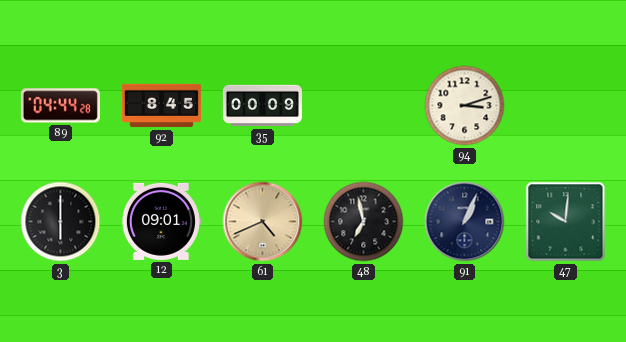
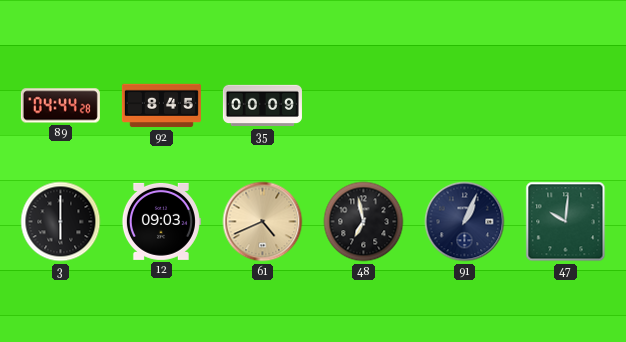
94: 3:12 -> none (465, 106)
12: 09:01 -> 09:03 (161, 221)
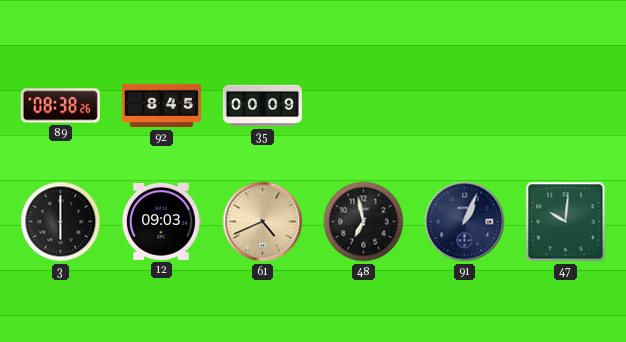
89: 04:44 -> 08:38 (60, 106)
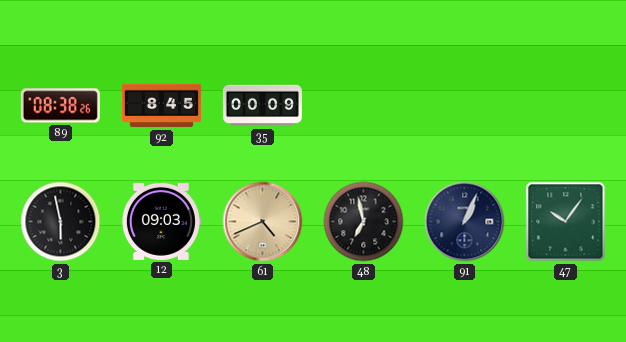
3: 6:00 -> 5:58 (61, 222)
47: 10:01 -> 10:06 (566, 222)
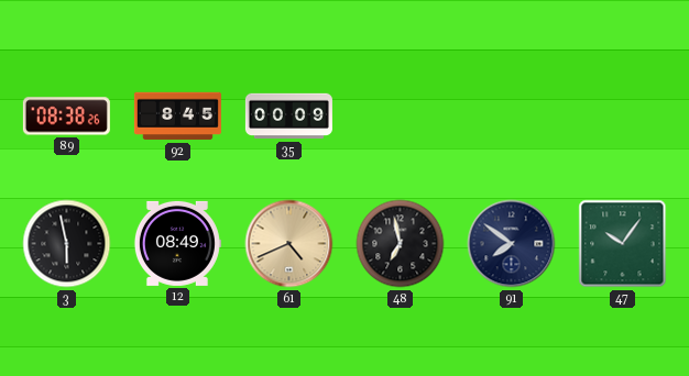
12: 09:03 -> 08:49 (177, 243)
91: 1:04 -> 7:51 (512, 244)
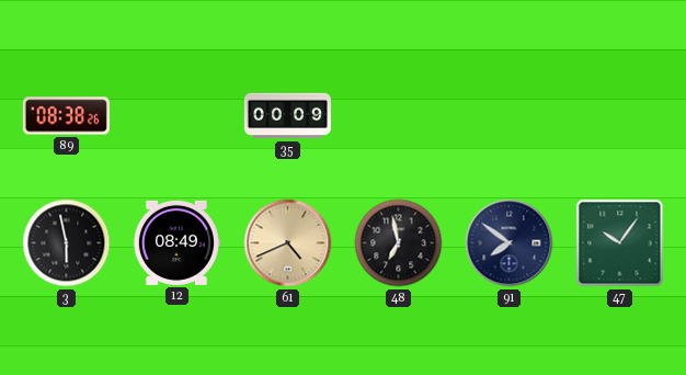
92: 8:45 -> none (177, 117)
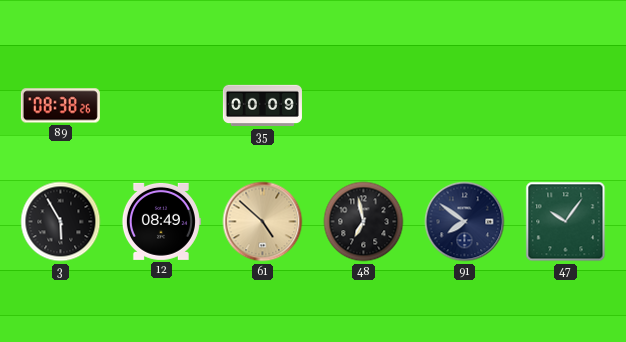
3: 5:58 -> 5:55 (61, 222)
61: 4:41 -> 4:52 (263, 222)
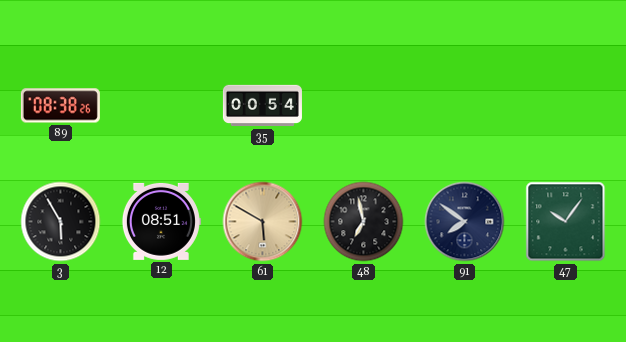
35: 00:09 -> 00:54 (262, 106)
12: 08:49 -> 08:51 (161, 221)
61: 4:52 -> 5:50 (263, 222)
